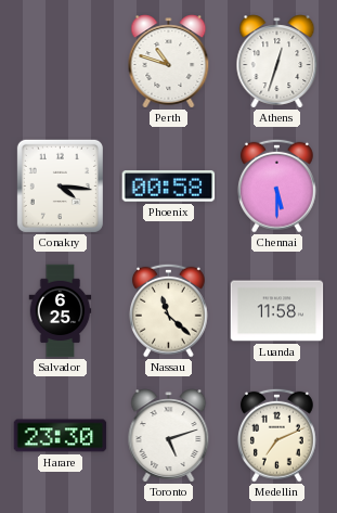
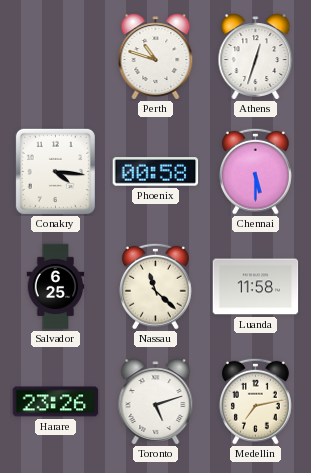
Harare: 23:30 -> 23:26 (56, 402)
Medellin: 7:11 -> 7:13 (255, 401)
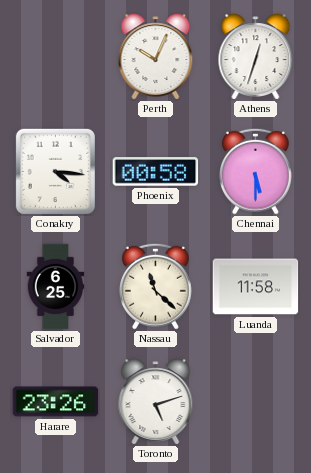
Perth: 10:48 -> 10:04 (156, 57)
Medellin: 7:13 -> none (255, 401)
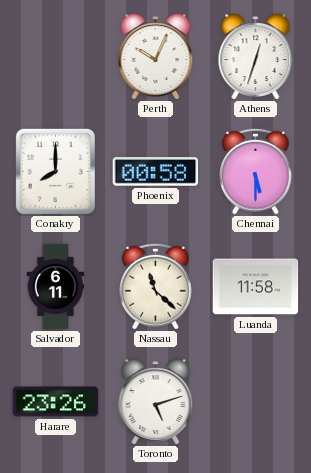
Conakry: 4:16 -> 8:00 (55, 171)
Salvador: 6:25 -> 6:11 (56, 287)
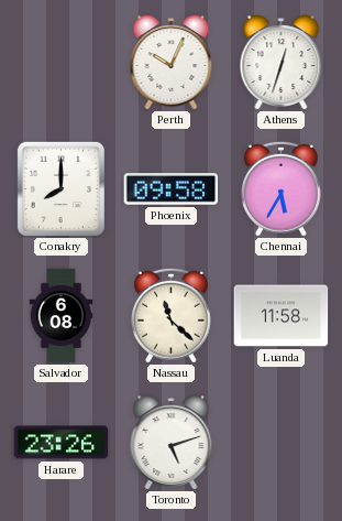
Phoenix: 00:58 -> 09:58 (172, 189)
Chennai: 5:30 -> 5:35 (280, 188)
Salvador: 6:11 -> 6:08 (62, 316)
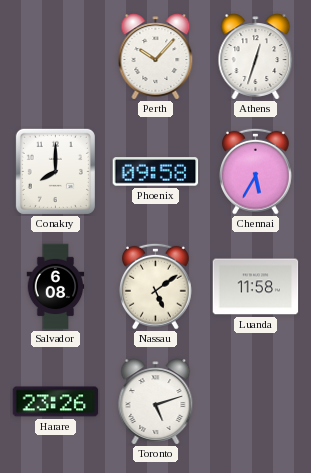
Perth: 10:04 -> 10:07 (156, 57)
Nassau: 11:22 -> 5:09 (155, 286)
